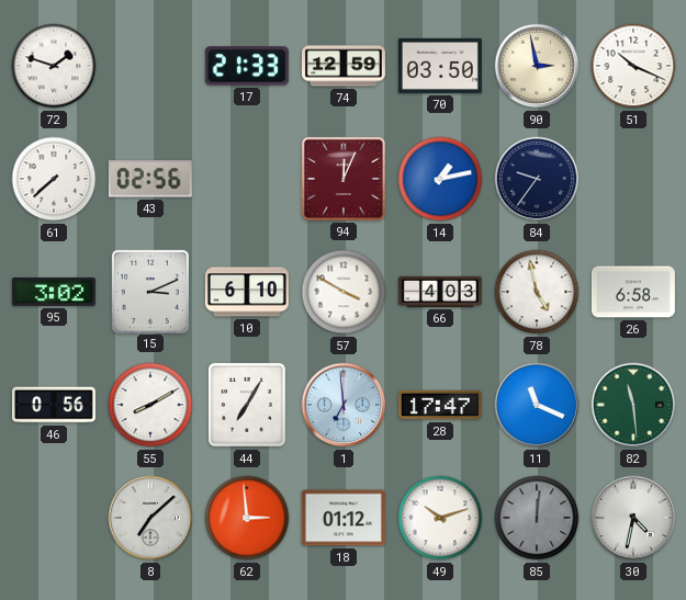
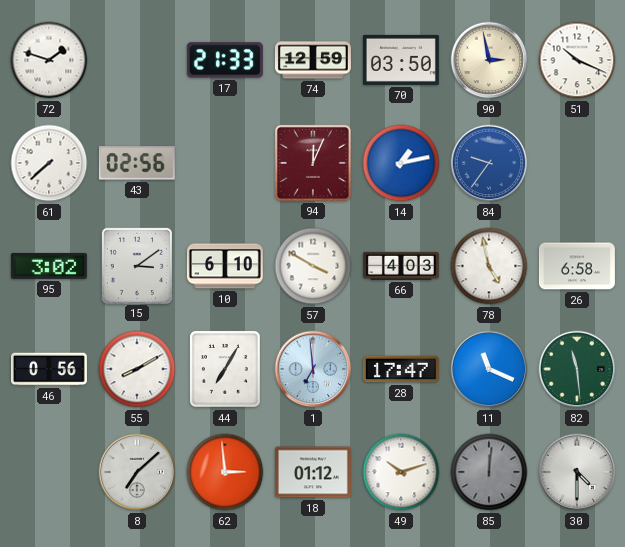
84 dial: navy -> blue (489, 163)
15: 3:11 -> 3:09 (136, 265)
30: 4:32 -> 4:30 (577, 472)
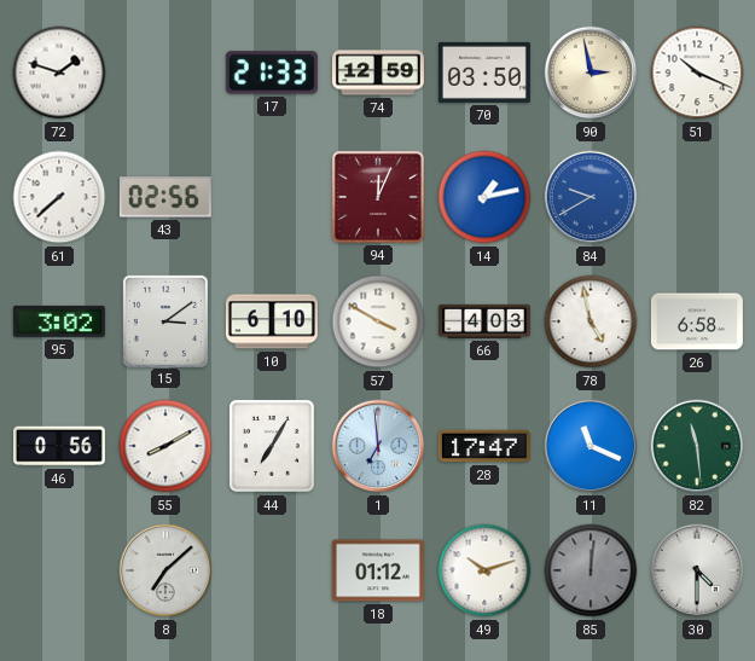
84: 9:36 -> 9:40 (591, 197)
62: 2:59 -> none (225, 472)
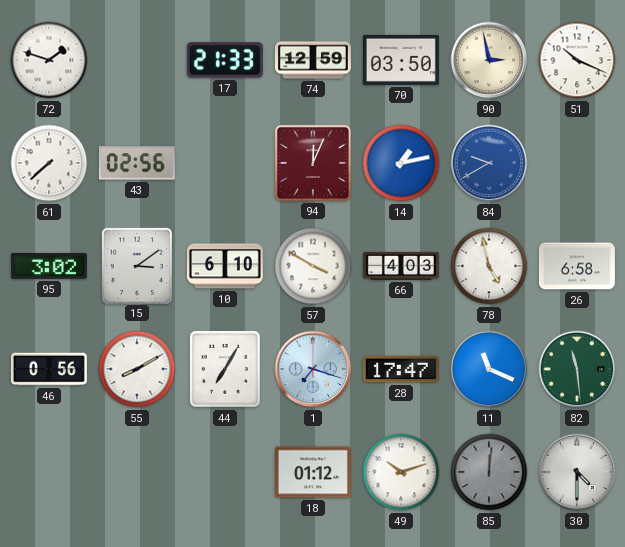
1: 6:59 -> 7:18 (313, 369)
8: 7:08 -> none (165, 570)
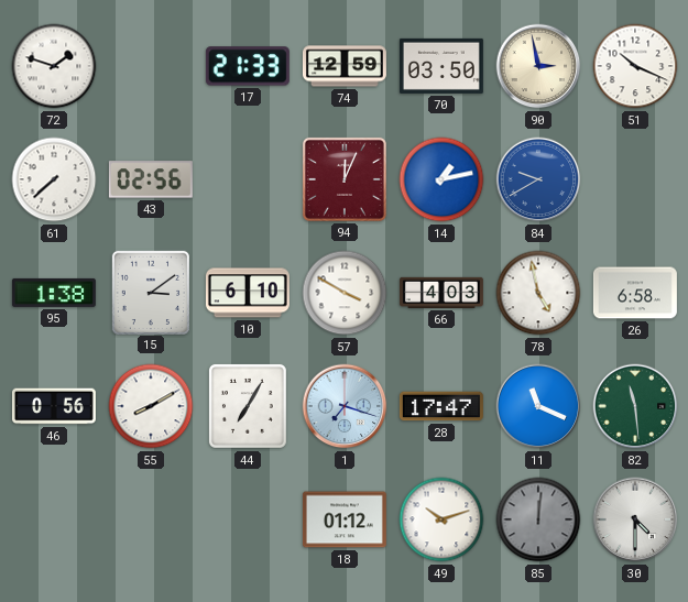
95: 3:02 -> 1:38 (54, 293)
